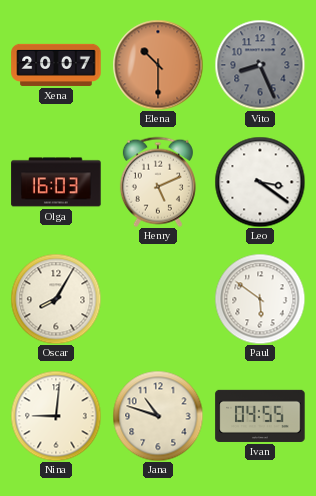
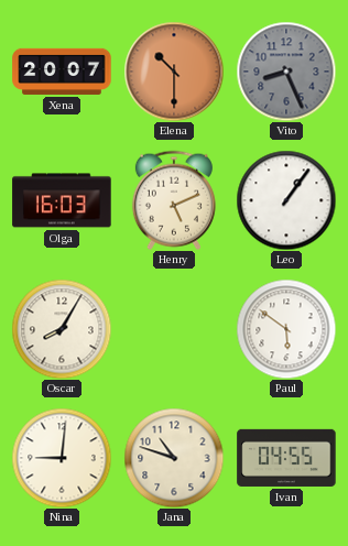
Leo: 3:21 -> 1:06 (286, 200)
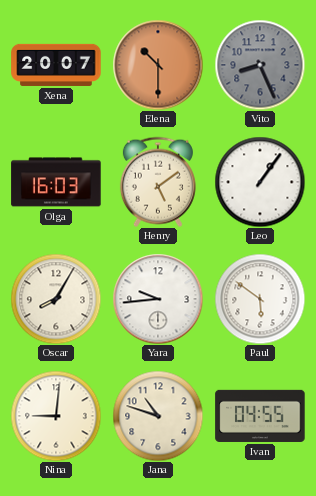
Henry: 5:11 -> 5:09 (158, 182)
Yara: none -> 9:44 (158, 299)
